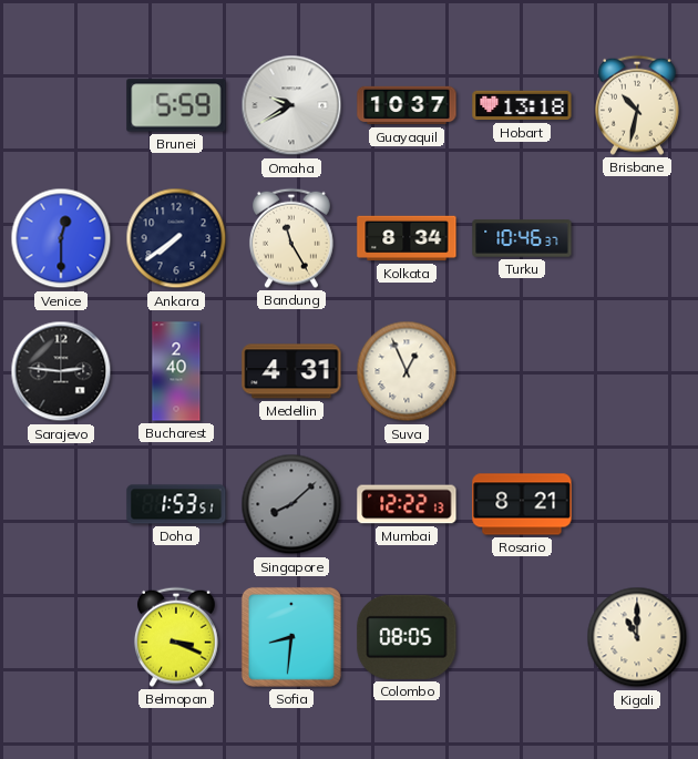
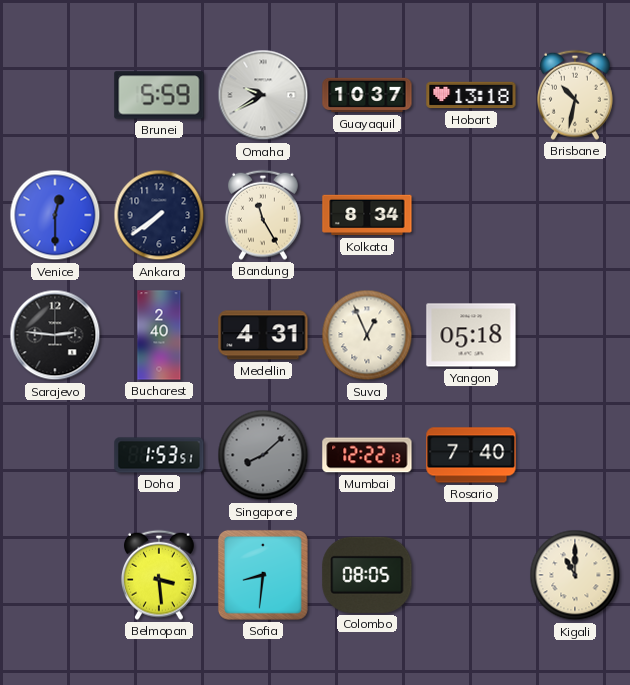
Turku: 10:46 -> none (522, 238)
Yangon: none -> 05:18 (471, 335)
Rosario: 8:21 -> 7:40 (471, 455)
Belmopan: 3:19 -> 3:29 (159, 575)
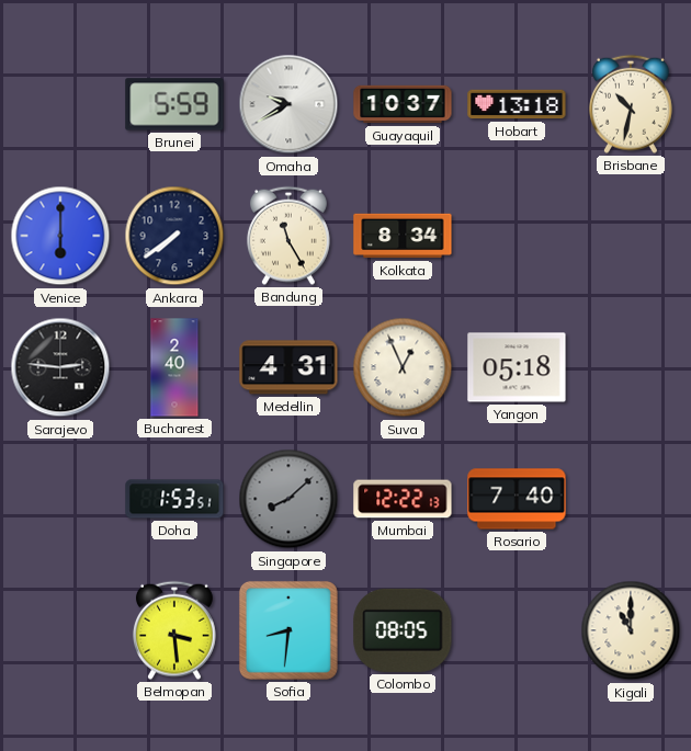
Venice: 12:30 -> 6:00 (60, 236)
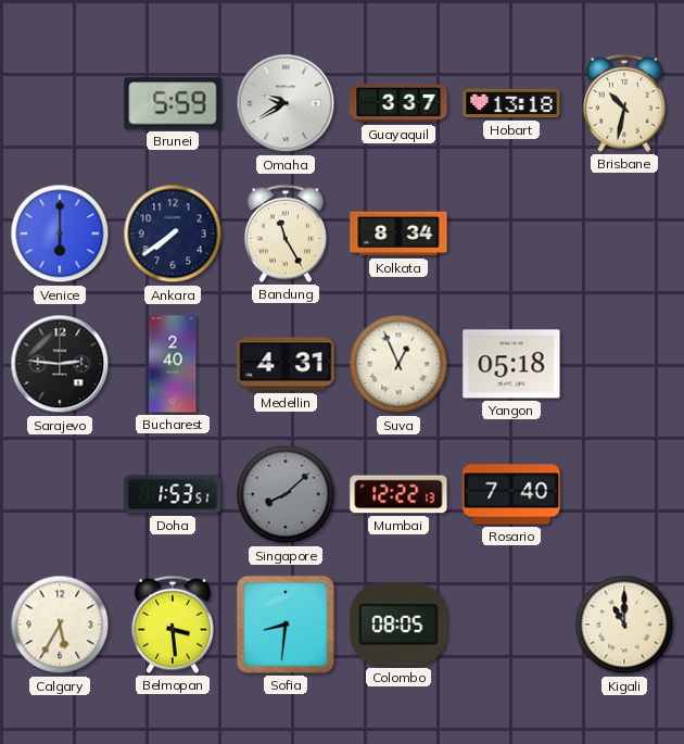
Guayaquil: 10:37 -> 3:37 (398, 103)
Calgary: none -> 5:35 (60, 625)
